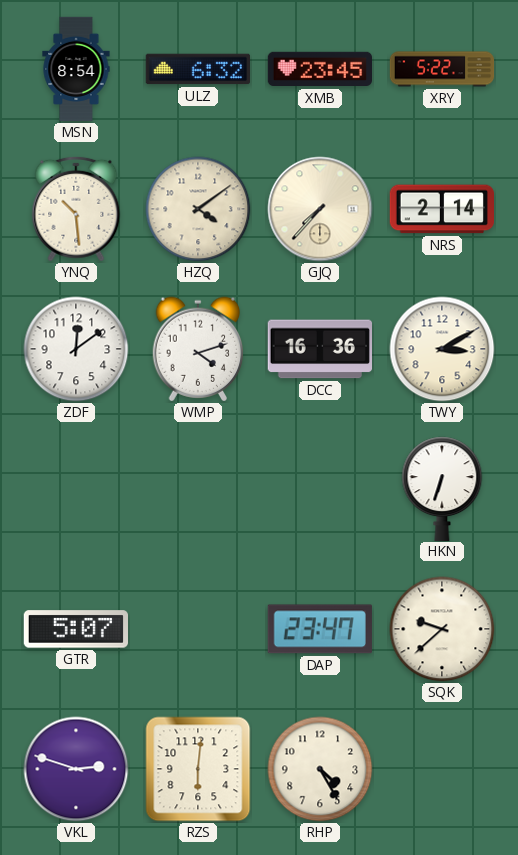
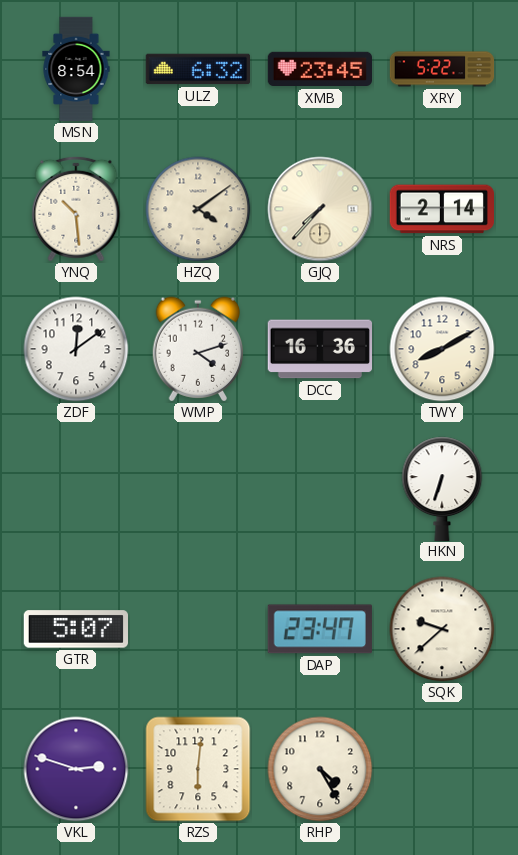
TWY: 3:10 -> 8:10 (442, 349)
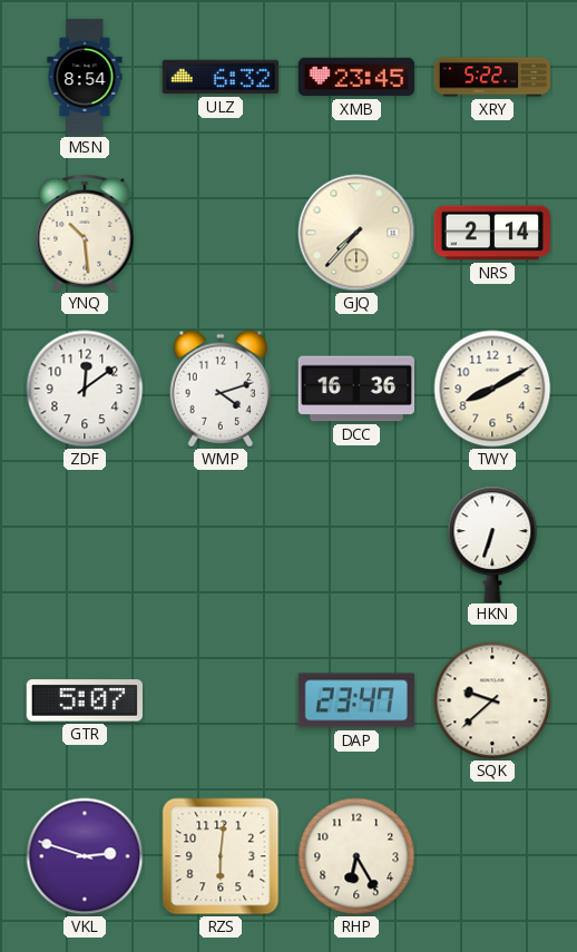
HZQ: 4:09 -> none (198, 209)
RHP: 4:25 -> 6:25 (356, 856)
